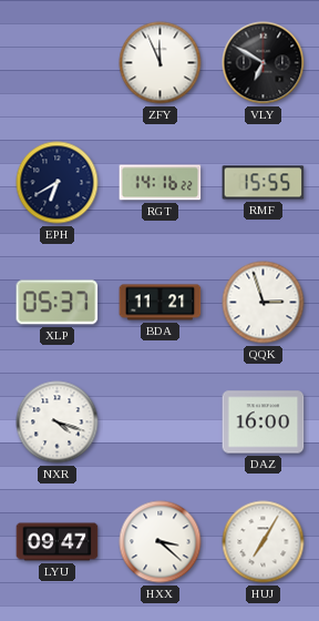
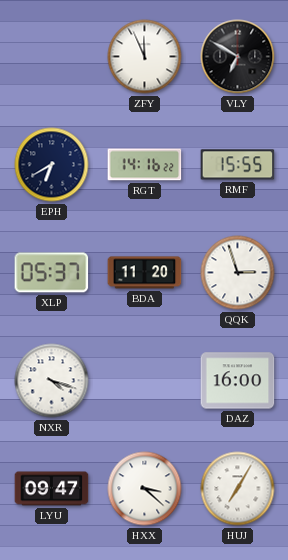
BDA: 11:21 -> 11:20 (145, 273)
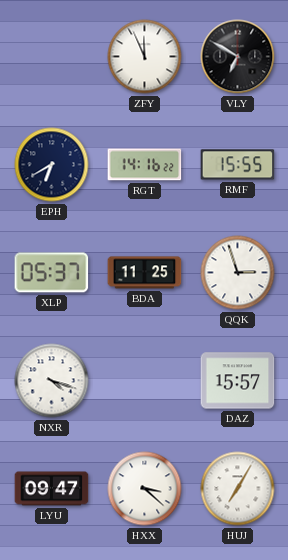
BDA: 11:20 -> 11:25 (145, 273)
DAZ: 16:00 -> 15:57 (238, 381)
